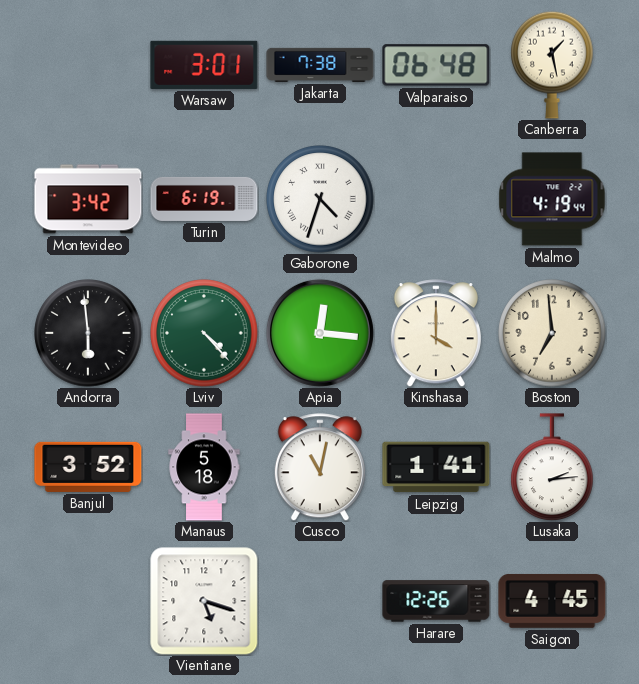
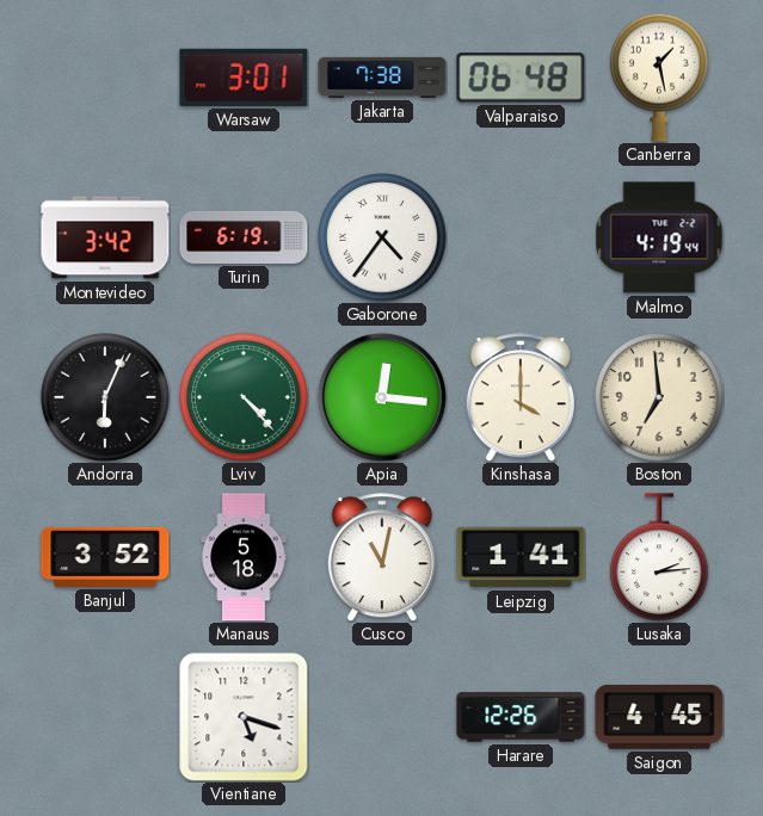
Gaborone: 4:33 -> 4:36 (382, 237)
Andorra: 5:59 -> 6:04 (105, 397)
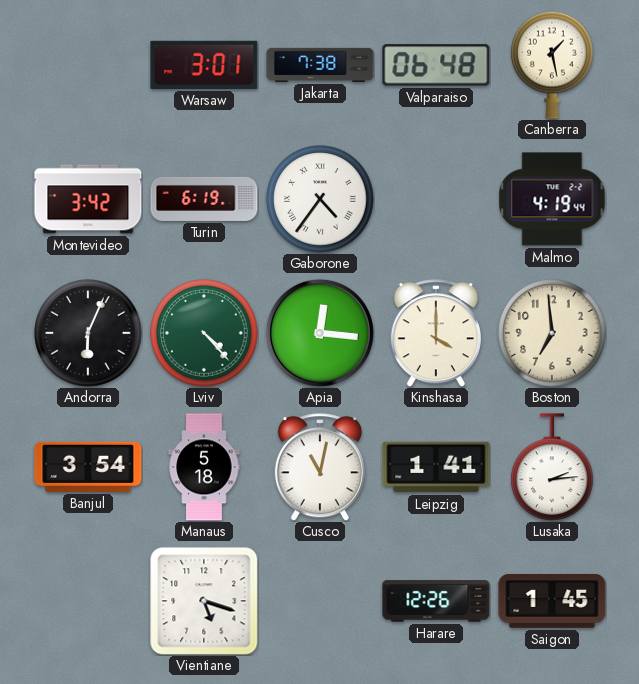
Banjul: 3:52 -> 3:54 (88, 467)
Saigon: 4:45 -> 1:45 (552, 601)
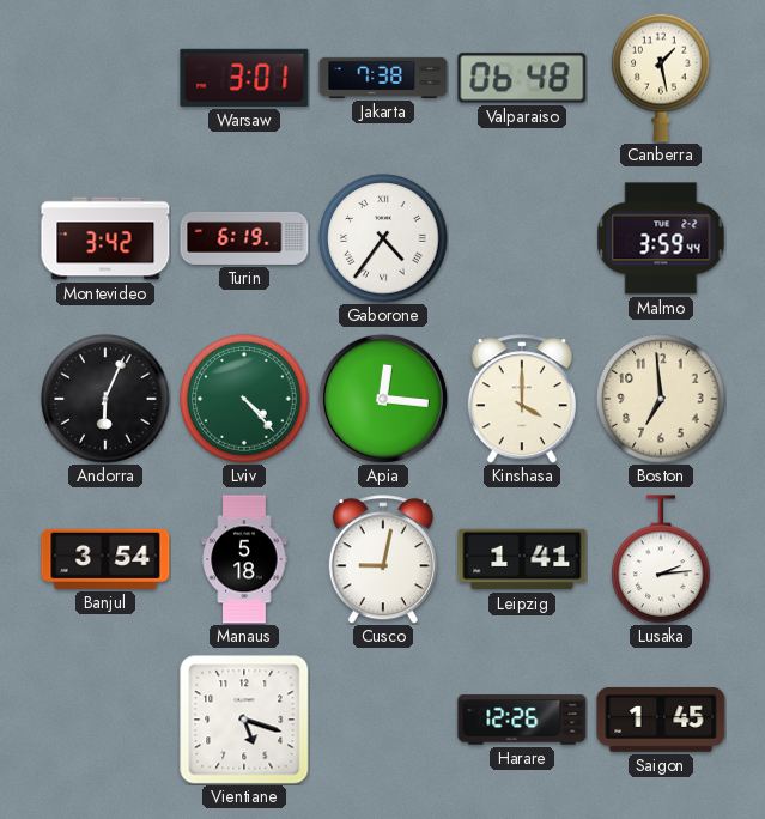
Malmo: 4:19 -> 3:59 (661, 238)
Cusco: 11:02 -> 9:02 (383, 559)
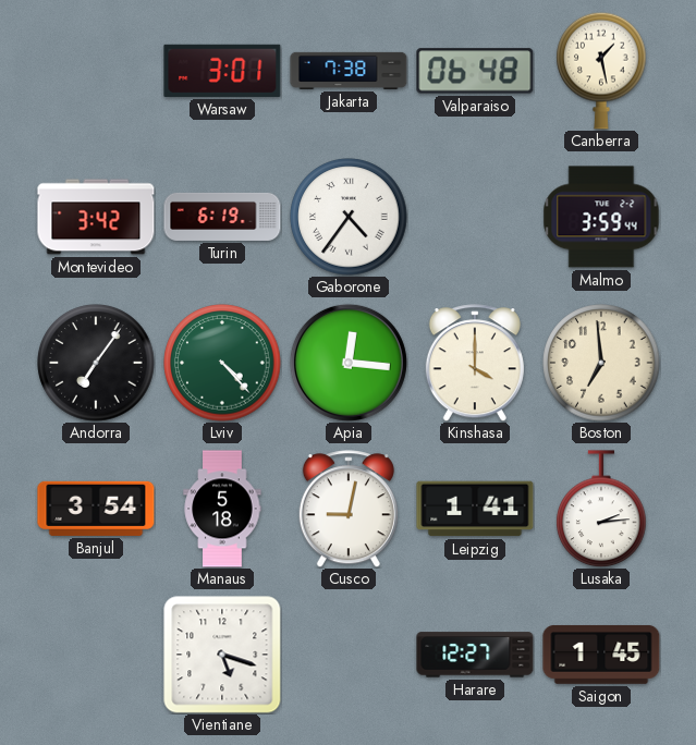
Andorra: 6:04 -> 7:06 (96, 363)
Harare: 12:26 -> 12:27 (475, 655)
